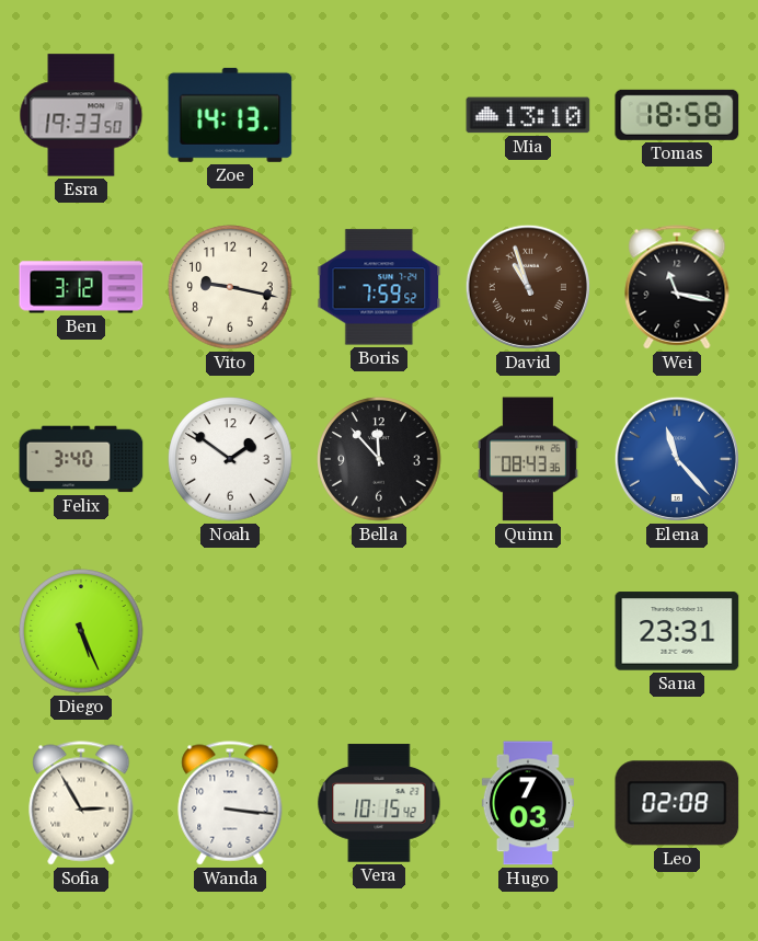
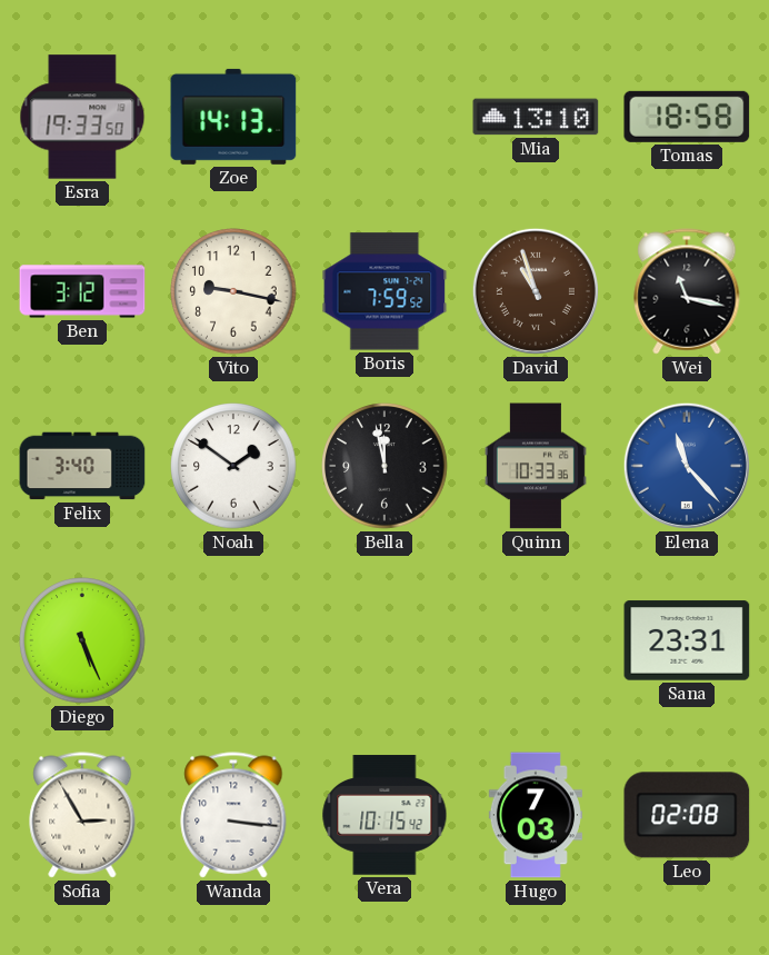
Bella: 11:53 -> 11:58 (384, 466)
Quinn: 08:43 -> 10:33 (536, 466)
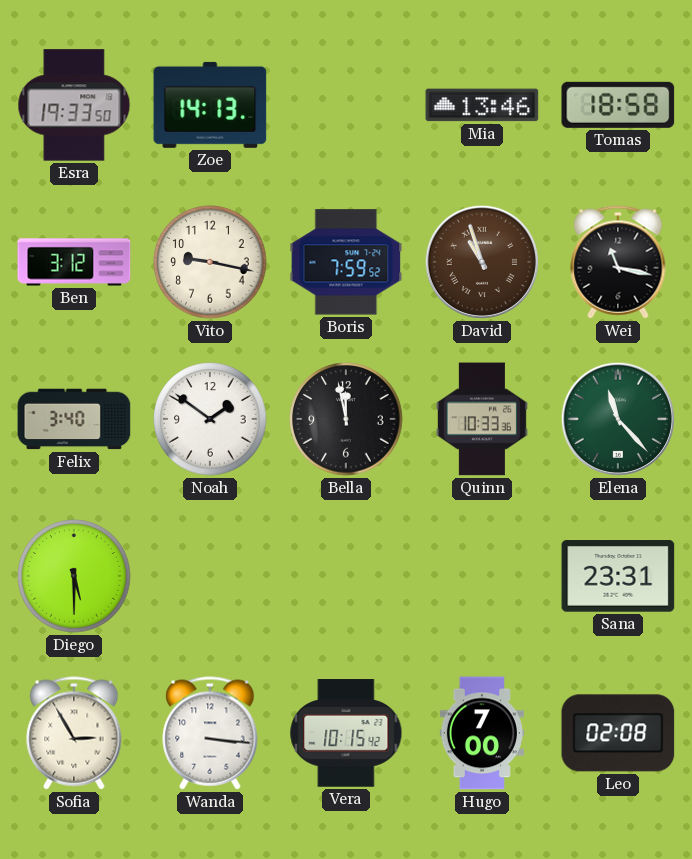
Mia: 13:10 -> 13:46 (482, 105)
Elena dial: blue -> green (618, 419)
Diego: 5:26 -> 5:30 (74, 576)
Hugo: 7:03 -> 7:00 (482, 733)
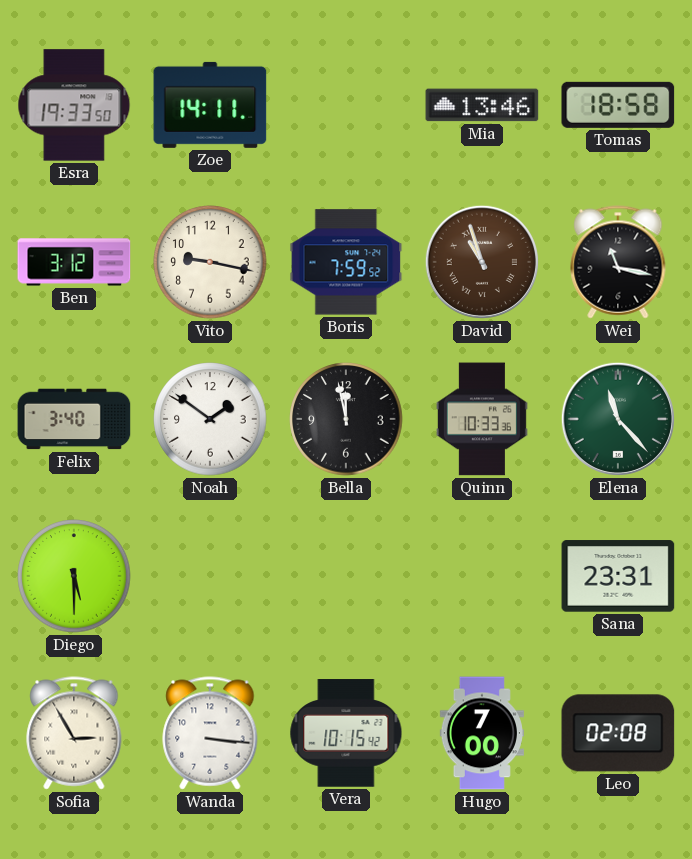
Zoe: 14:13 -> 14:11 (210, 105)
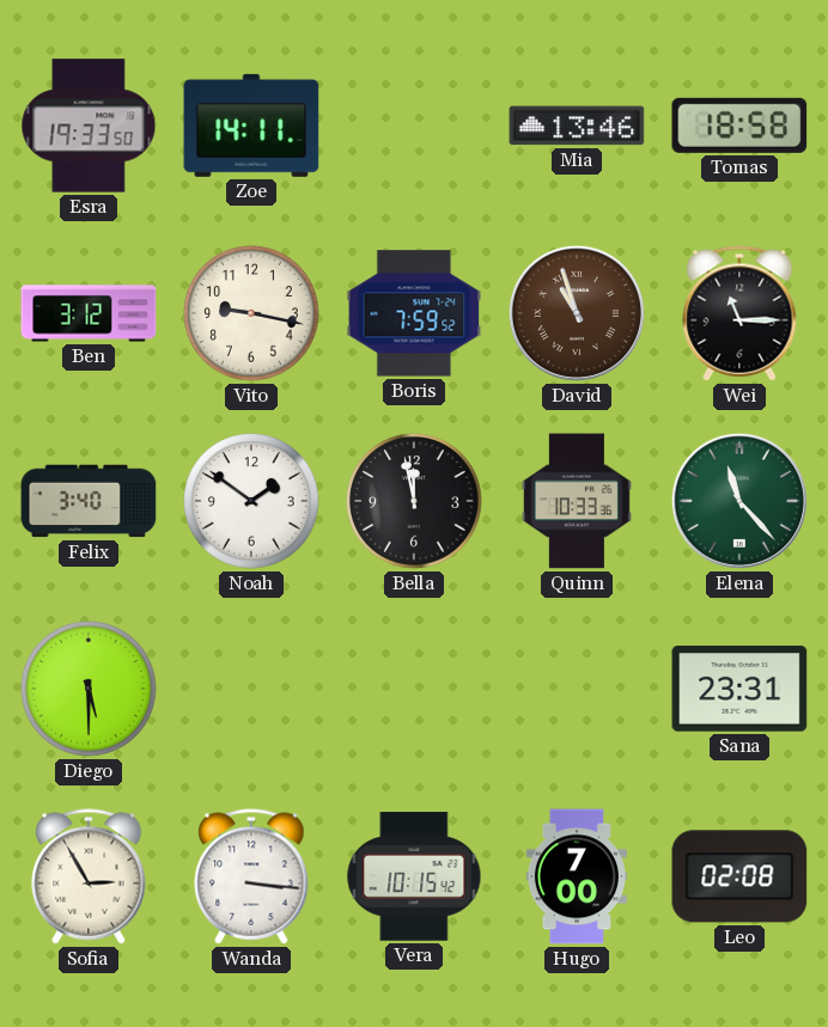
Wei: 11:17 -> 11:15 (739, 313)
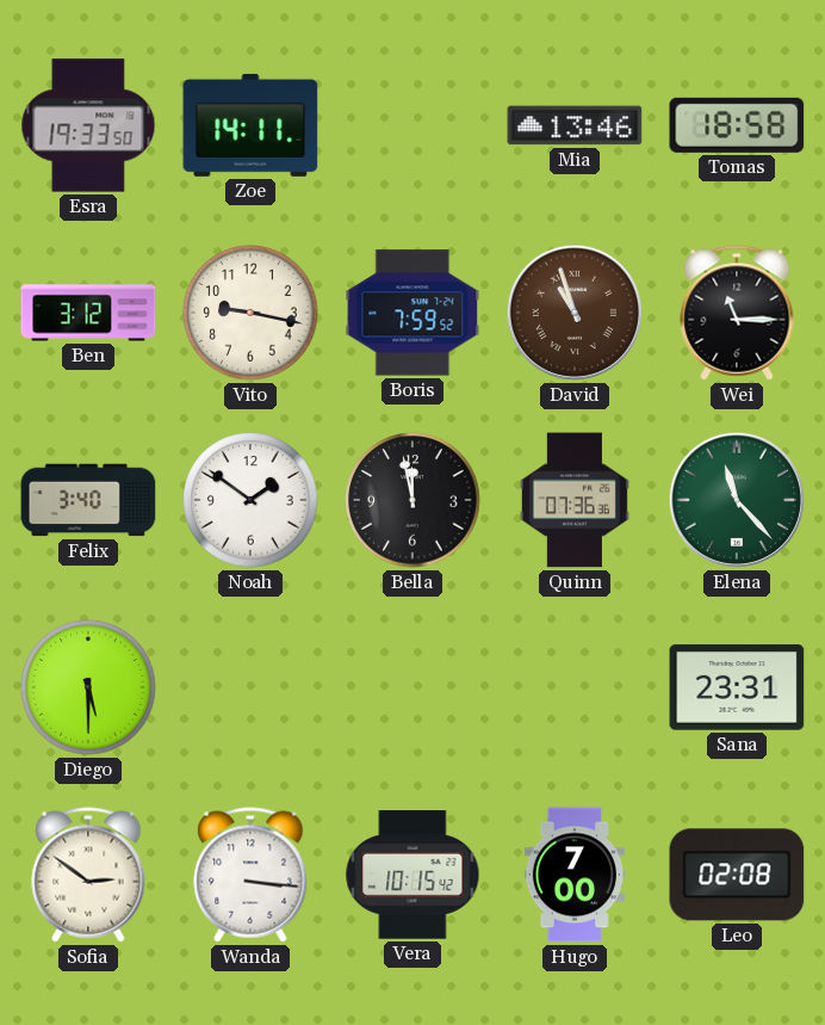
Quinn: 10:33 -> 07:36 (575, 500)
Sofia: 2:55 -> 2:51 (88, 875)
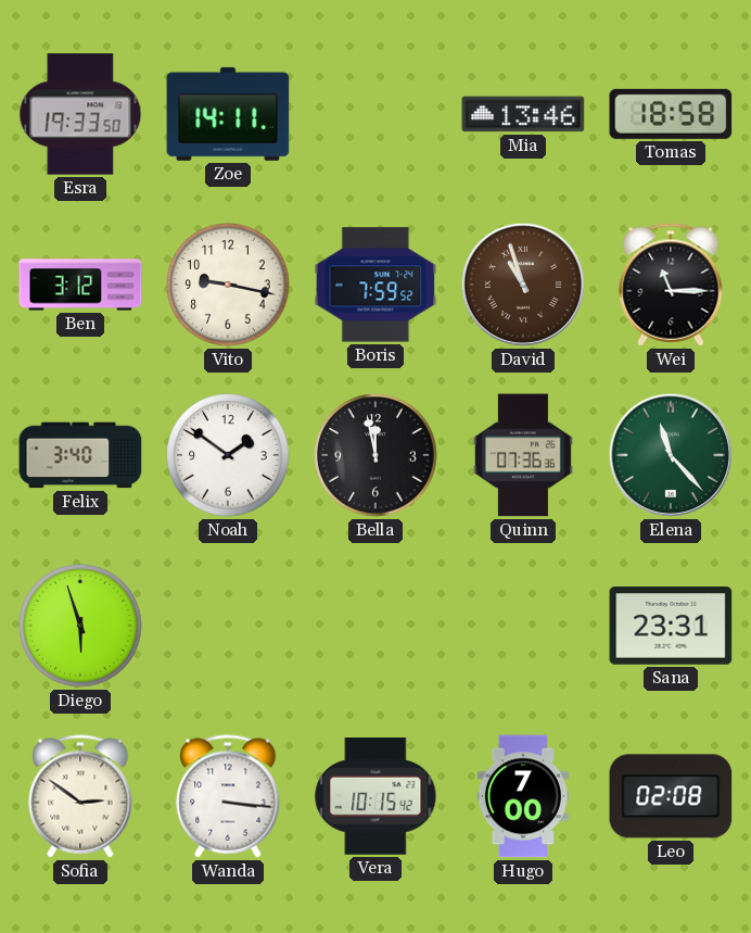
Diego: 5:30 -> 5:57 (80, 626)
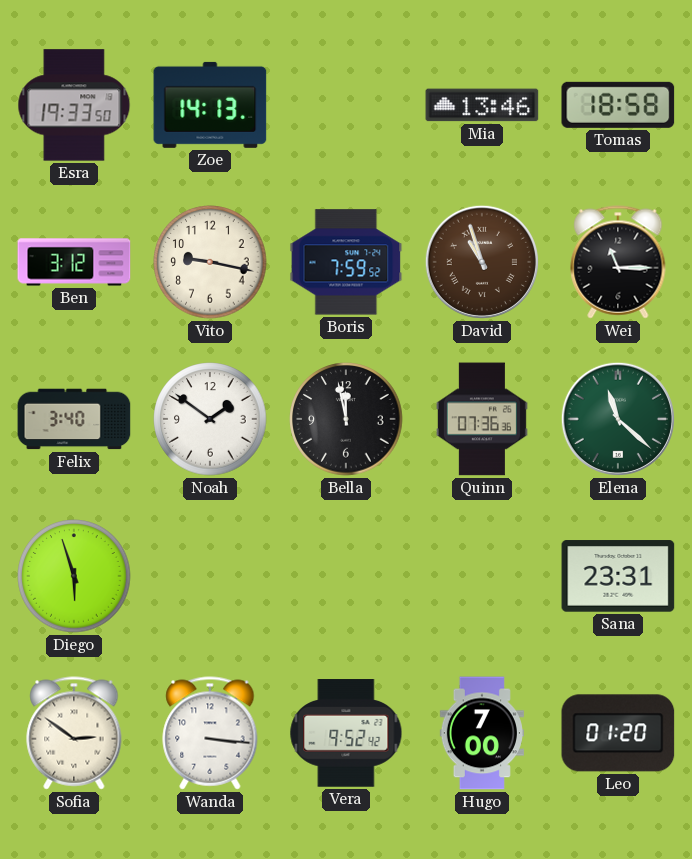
Zoe: 14:11 -> 14:13 (210, 105)
Elena: 11:23 -> 11:22 (618, 419)
Vera: 10:15 -> 9:52 (346, 733)
Leo: 02:08 -> 01:20 (618, 733)
